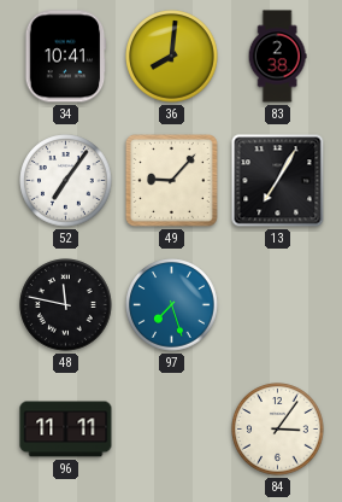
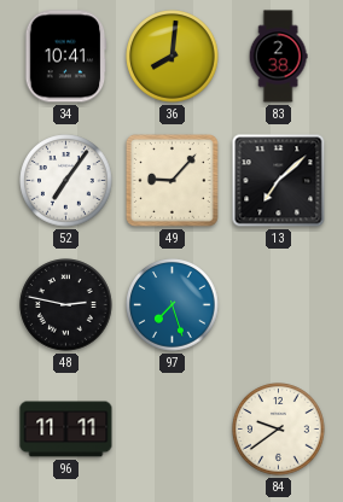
13: 7:05 -> 7:08 (279, 181)
48: 11:47 -> 2:47 (66, 305)
84: 3:06 -> 9:39 (279, 430)
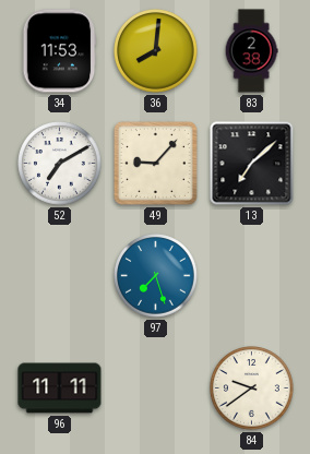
34: 10:41 -> 11:53 (60, 51)
52: 7:06 -> 7:10 (60, 164)
48: 2:47 -> none (66, 305)
